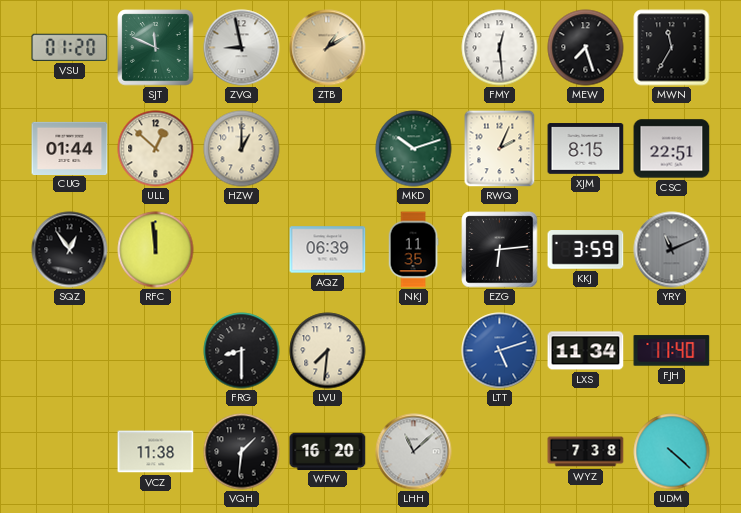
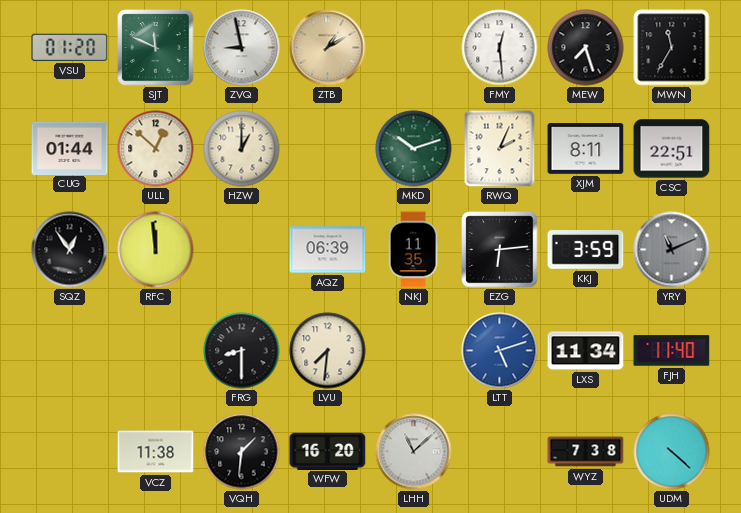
XJM: 8:15 -> 8:11 (586, 149)
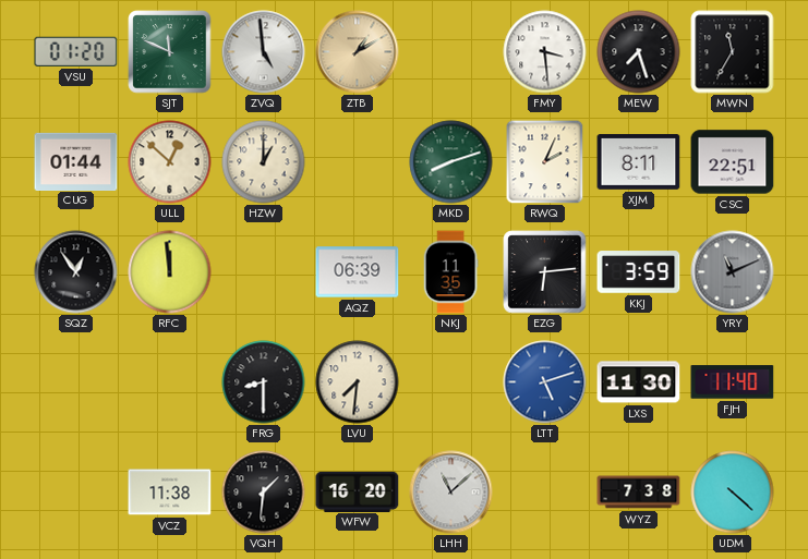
ZVQ: 8:58 -> 4:59 (264, 52)
FMY: 12:29 -> 3:29 (545, 52)
MKD: 10:12 -> 8:12 (451, 162)
LXS: 11:34 -> 11:30 (639, 382)
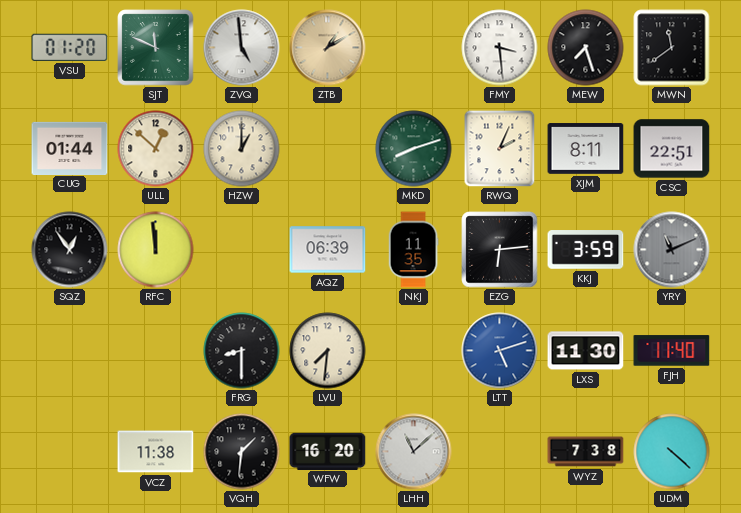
MWN: 11:35 -> 11:39 (672, 48)
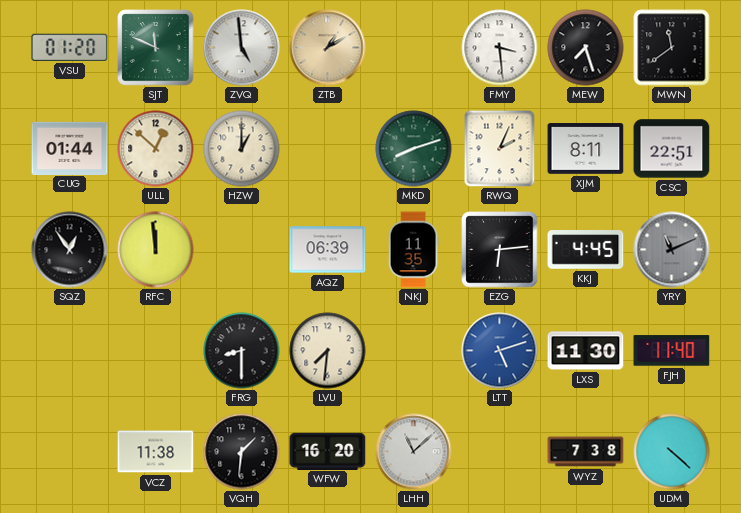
KKJ: 3:59 -> 4:45 (586, 250)
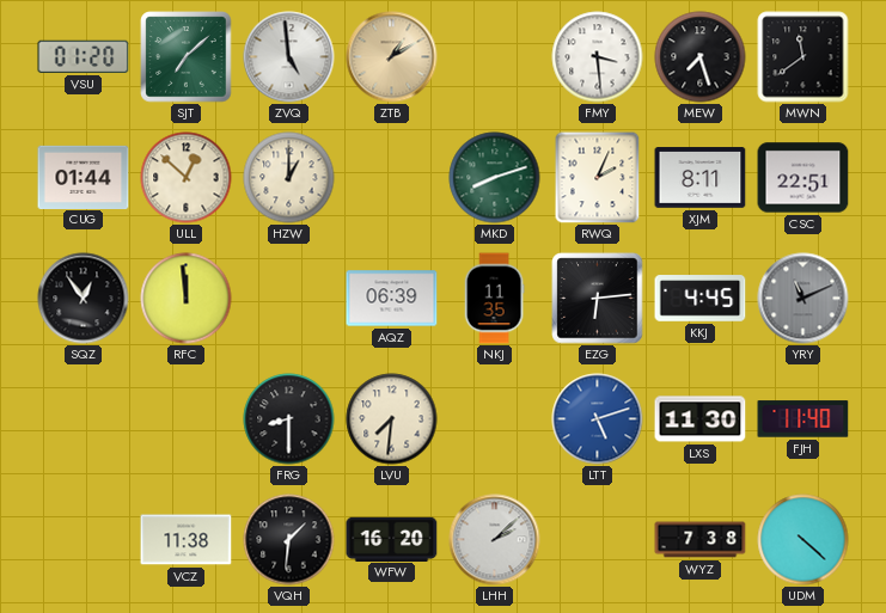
SJT: 11:49 -> 7:08 (187, 57)
LHH: 11:08 -> 2:08 (495, 540)
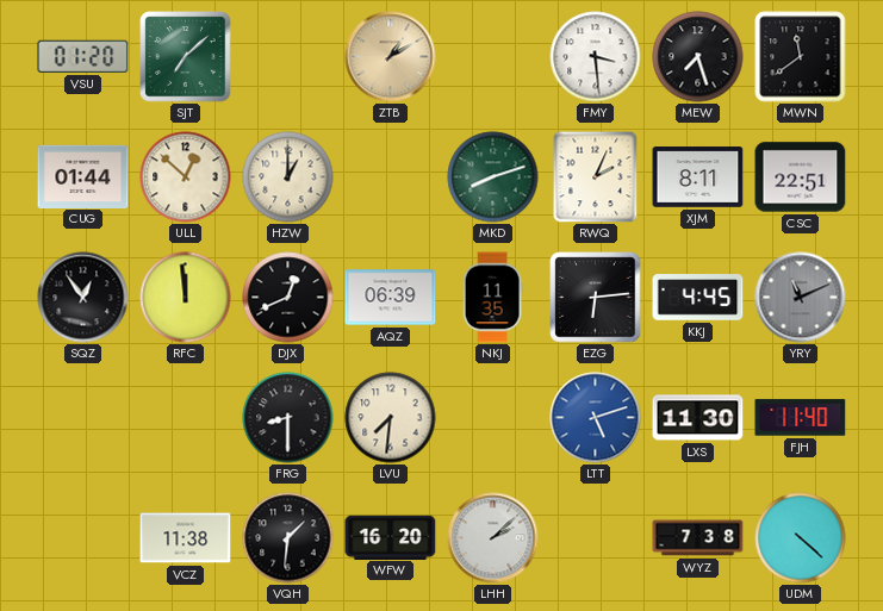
ZVQ: 4:59 -> none (289, 57)
DJX: none -> 12:41 (288, 298)
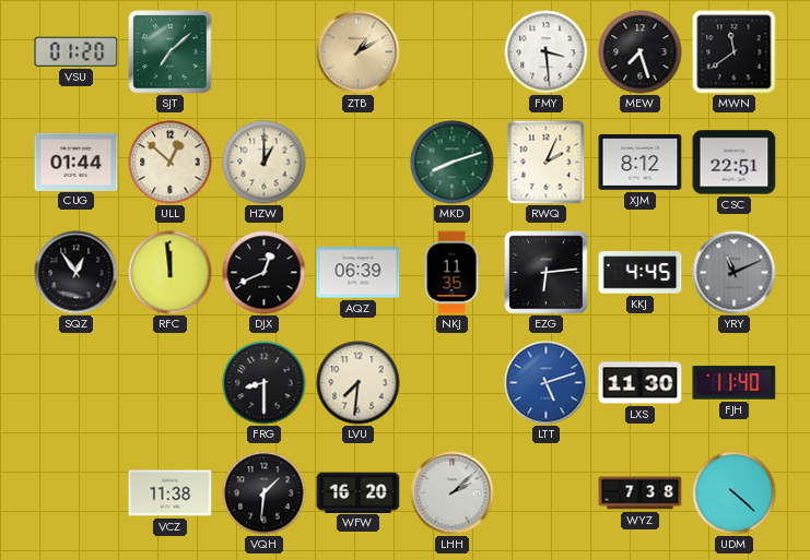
XJM: 8:11 -> 8:12 (641, 163)
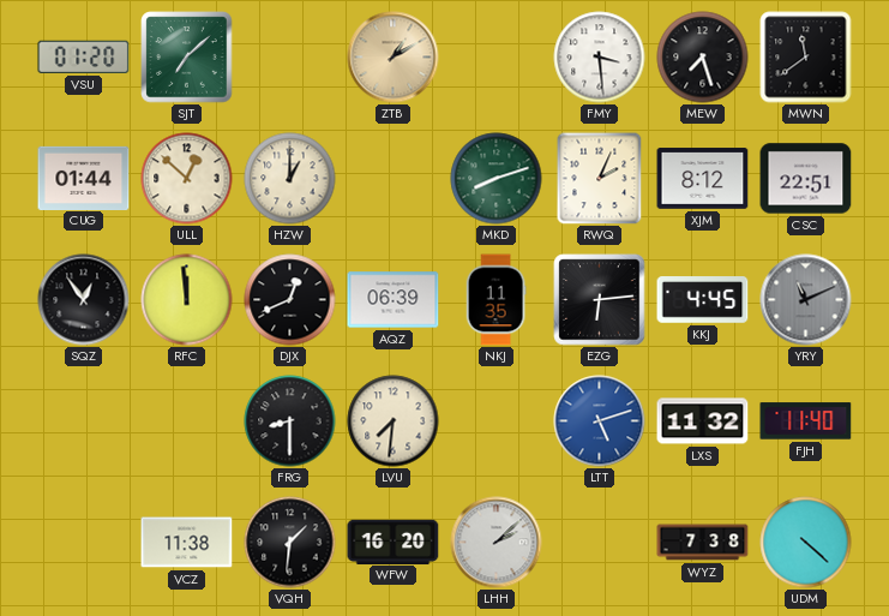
LXS: 11:30 -> 11:32 (703, 421)
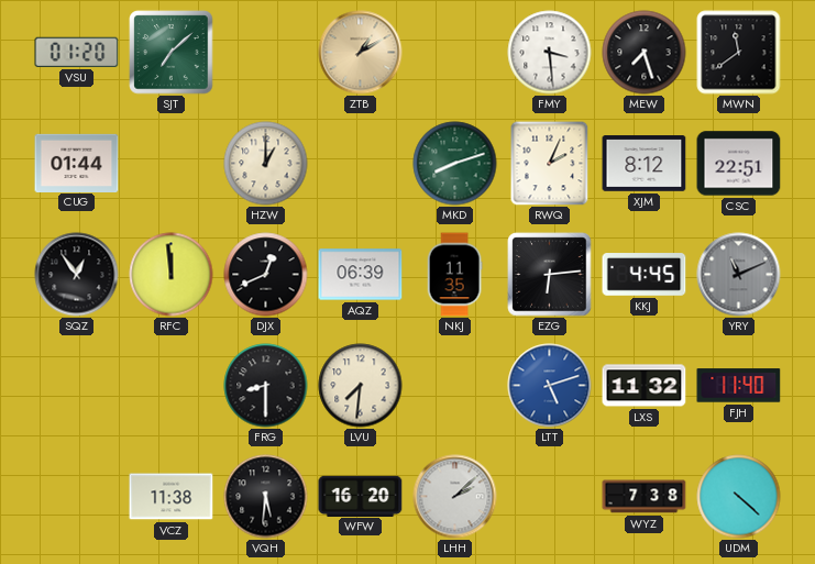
ULL: 12:52 -> none (187, 179)
VQH: 1:31 -> 5:31 (266, 497)
